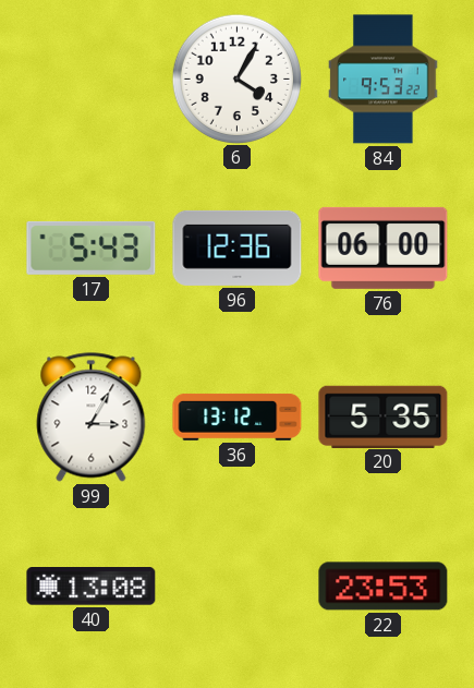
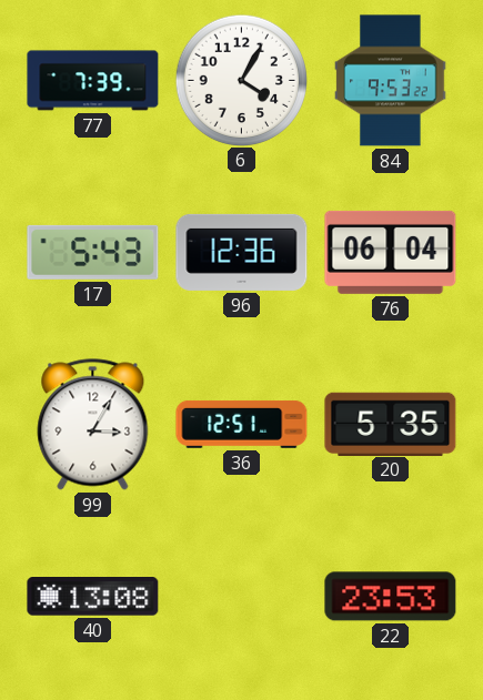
77: none -> 7:39 (93, 81)
76: 06:00 -> 06:04 (391, 252)
36: 13:12 -> 12:51 (242, 424)
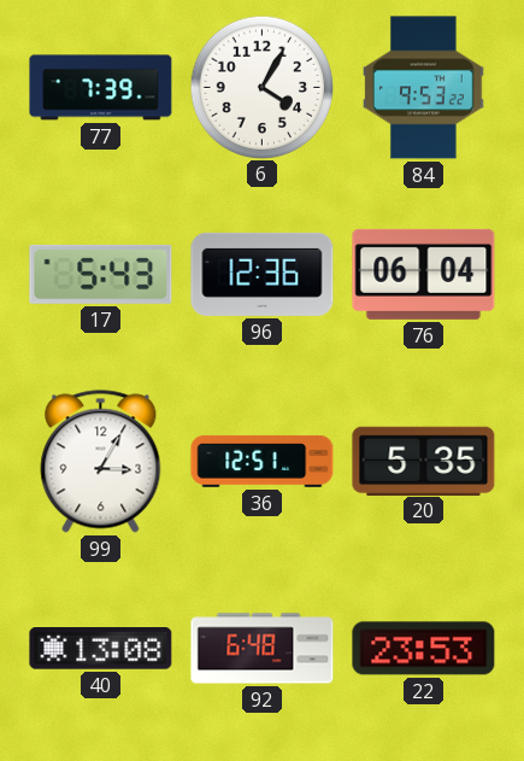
92: none -> 6:48 (263, 649)
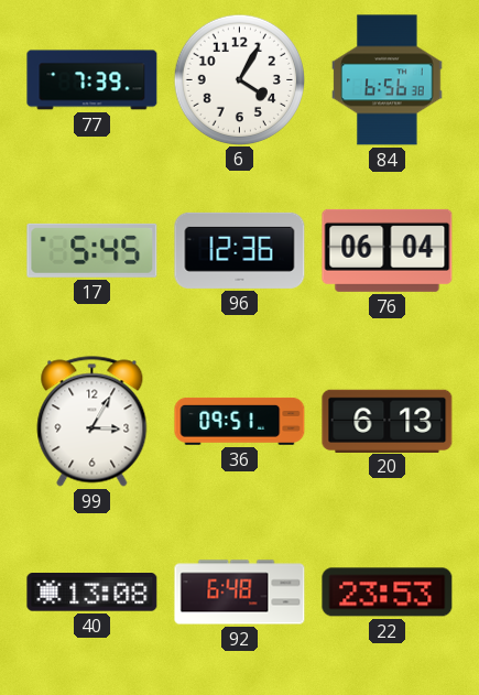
84: 9:53 -> 6:56 (388, 80)
17: 5:43 -> 5:45 (92, 250)
36: 12:51 -> 09:51 (240, 421)
20: 5:35 -> 6:13 (388, 421)
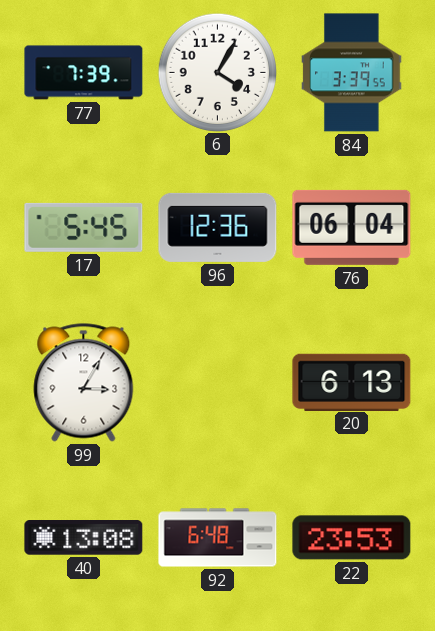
84: 6:56 -> 3:39 (352, 73)
36: 09:51 -> none (240, 421)
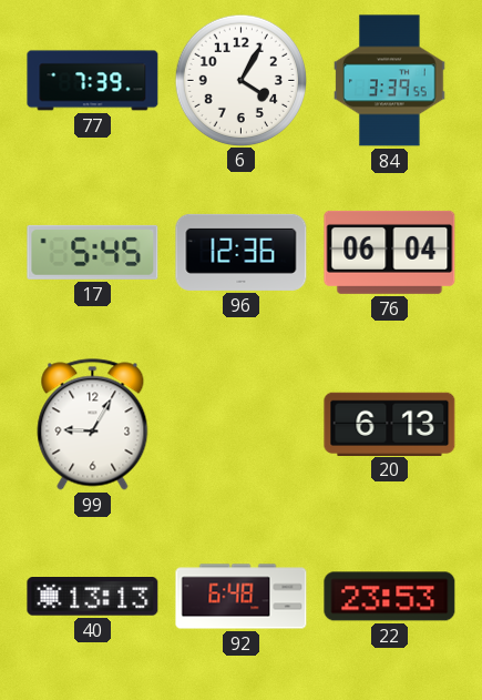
99: 3:05 -> 9:05 (93, 425)
40: 13:08 -> 13:13 (93, 597)
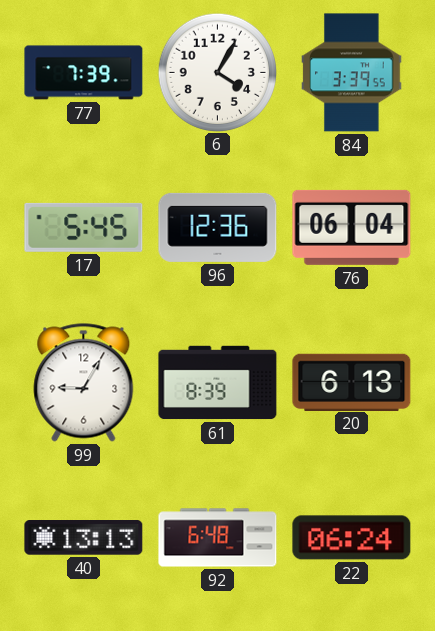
61: none -> 8:39 (218, 383)
22: 23:53 -> 06:24 (352, 538)
